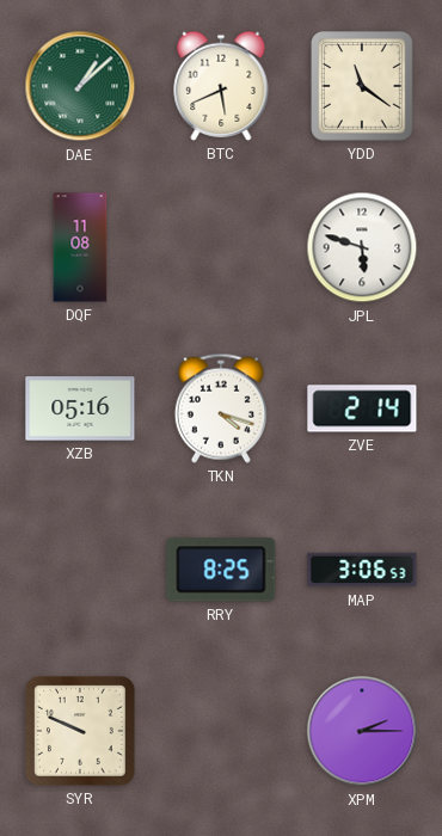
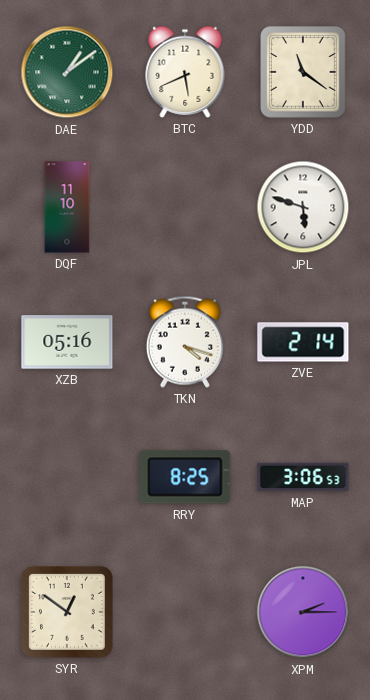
DAE: 1:08 -> 1:09 (67, 72)
DQF: 11:08 -> 11:10 (67, 207)
SYR: 9:49 -> 12:51 (68, 613)
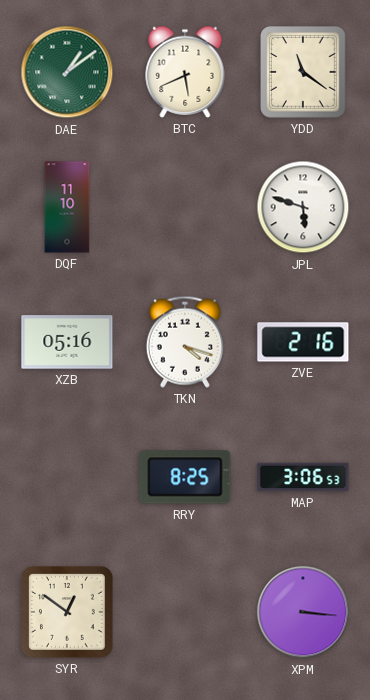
ZVE: 2:14 -> 2:16 (303, 342)
XPM: 2:15 -> 3:16 (303, 612)
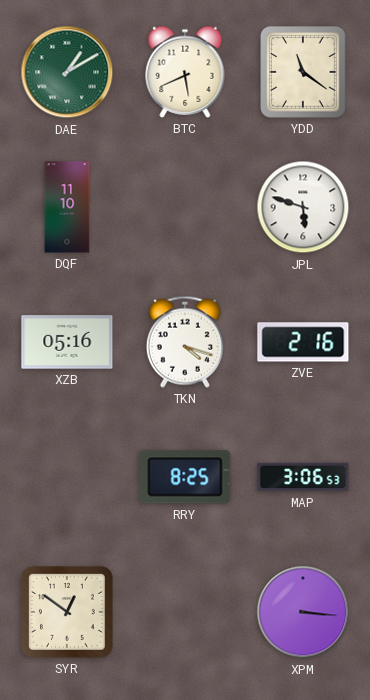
DAE: 1:09 -> 1:10 (67, 72)
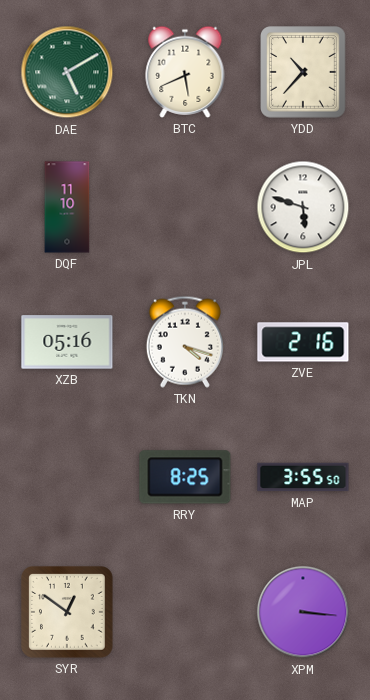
DAE: 1:10 -> 5:10 (67, 72)
YDD: 11:21 -> 10:37 (303, 72)
MAP: 3:06 -> 3:55 (303, 477)
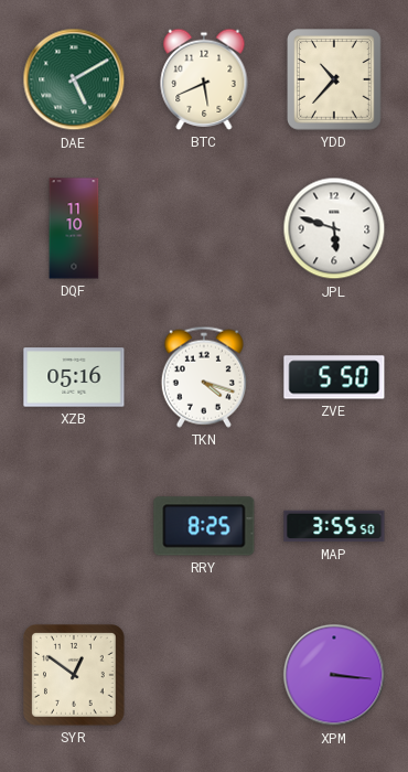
ZVE: 2:16 -> 5:50 (334, 377)
